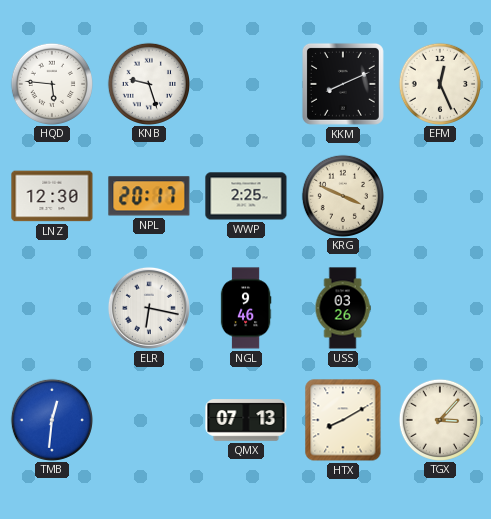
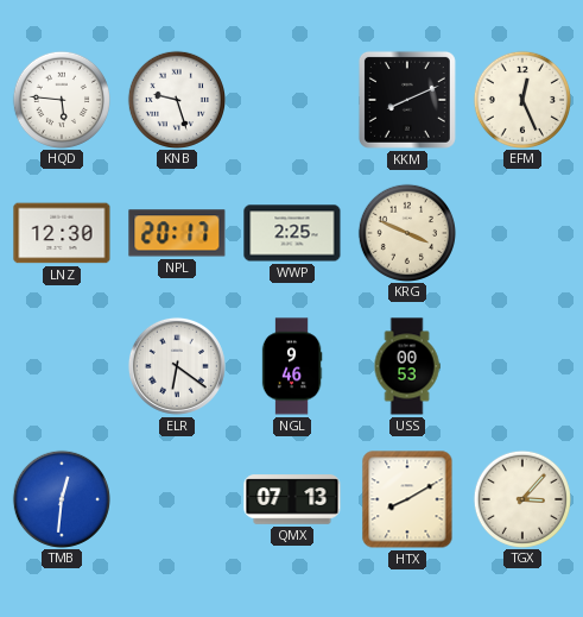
ELR: 6:17 -> 6:21 (177, 366)
USS: 03:26 -> 00:53 (407, 366)
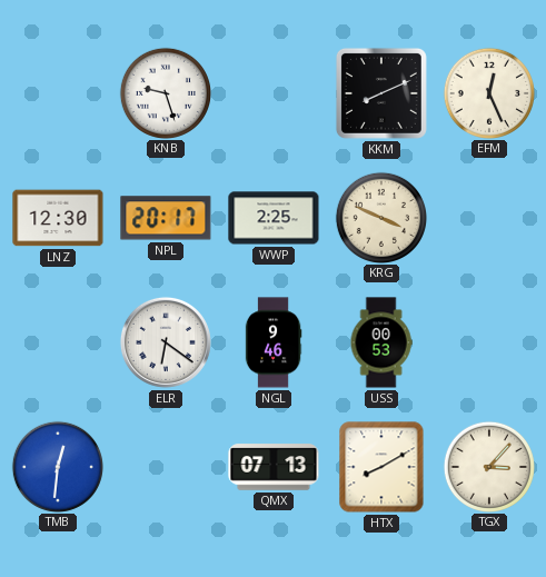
HQD: 5:46 -> none (61, 99)
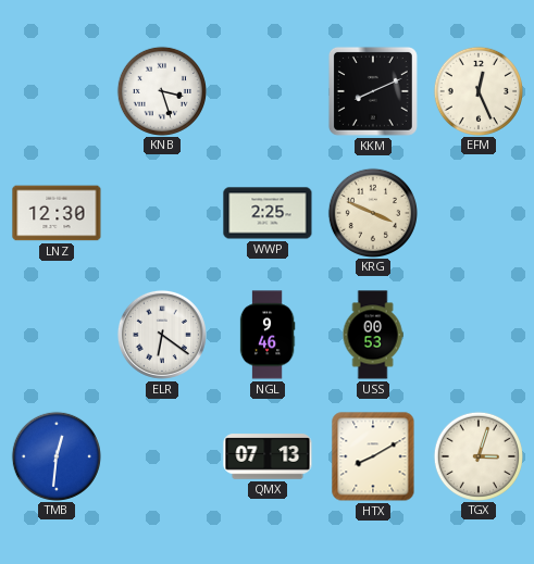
KNB: 9:27 -> 3:27 (161, 90)
NPL: 20:17 -> none (166, 218)
TGX: 3:07 -> 3:03 (477, 455)
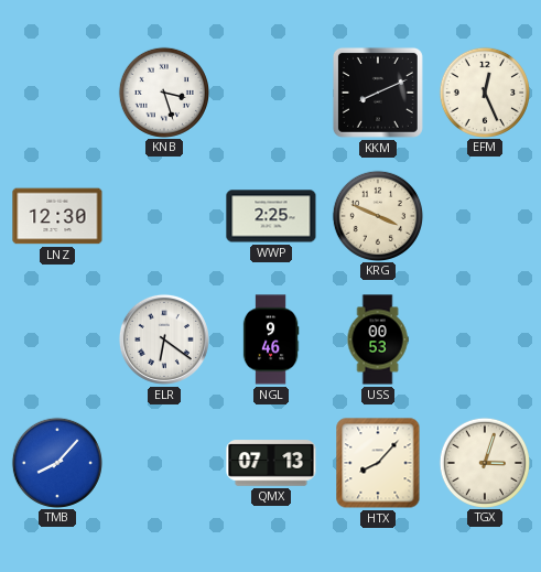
TMB: 12:31 -> 8:07 (56, 462)
HTX: 8:10 -> 8:07 (378, 463)
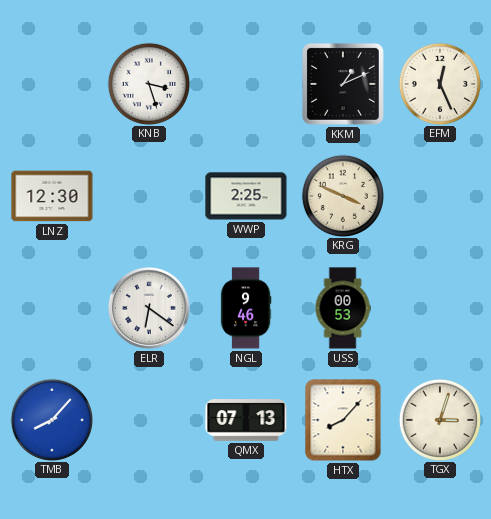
KKM: 8:11 -> 1:11 (343, 84)
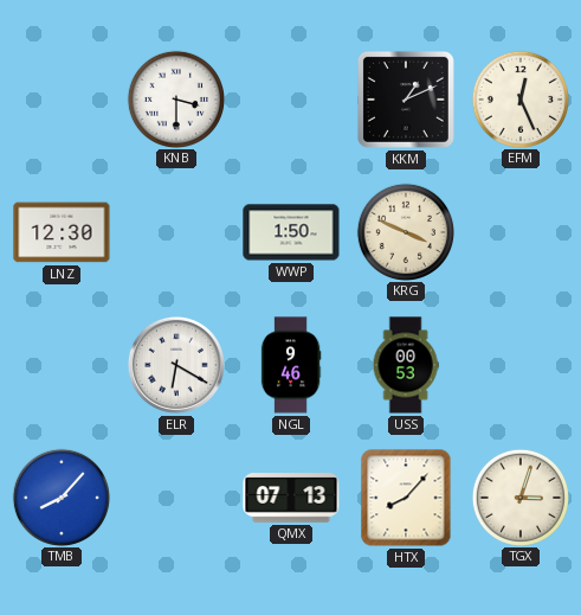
KNB: 3:27 -> 3:30 (175, 98)
WWP: 2:25 -> 1:50 (291, 232)
ELR: 6:21 -> 6:20 (176, 365)
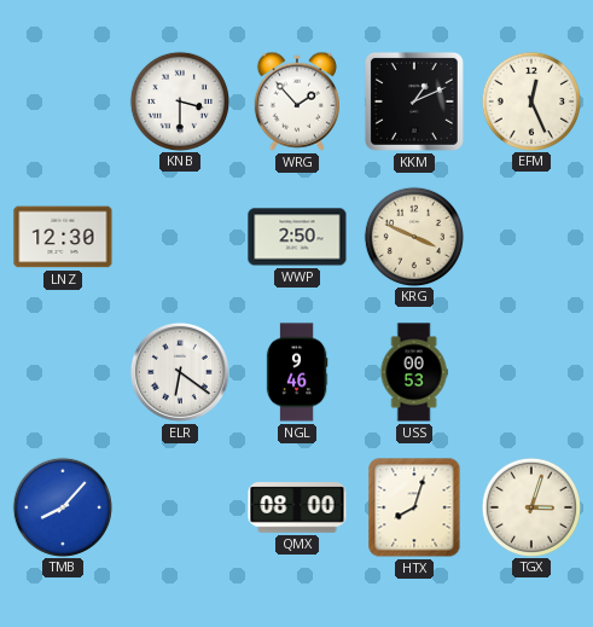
WRG: none -> 1:53 (297, 101)
WWP: 1:50 -> 2:50 (297, 237)
ELR: 6:20 -> 6:21 (180, 372)
QMX: 07:13 -> 08:00 (297, 507)
HTX: 8:07 -> 8:03 (414, 507)
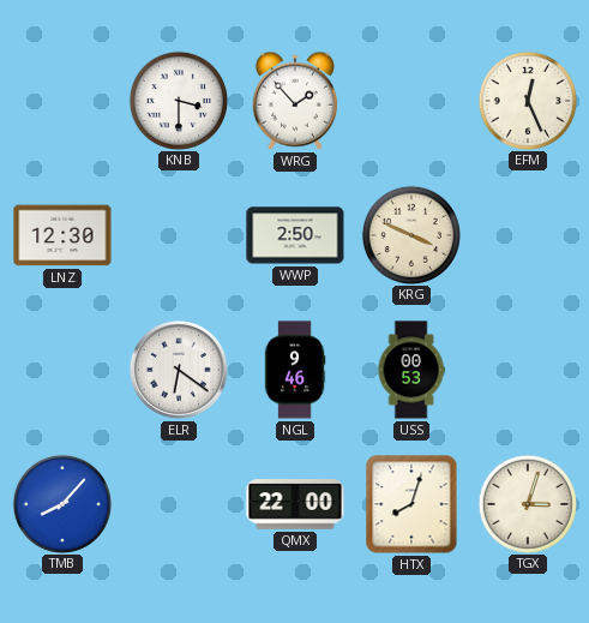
KKM: 1:11 -> none (414, 101)
QMX: 08:00 -> 22:00 (295, 504)
